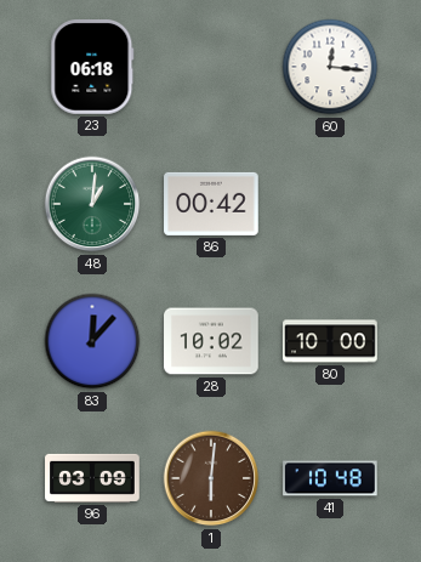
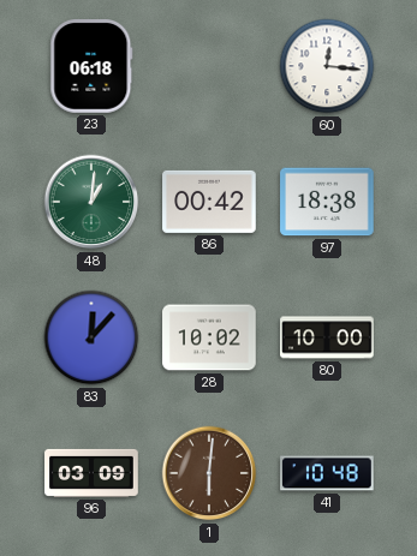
97: none -> 18:38 (327, 202)
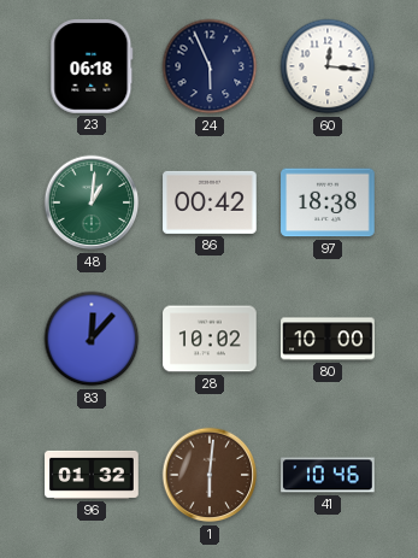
24: none -> 5:56 (210, 66)
96: 03:09 -> 01:32 (92, 475)
41: 10:48 -> 10:46 (328, 475)
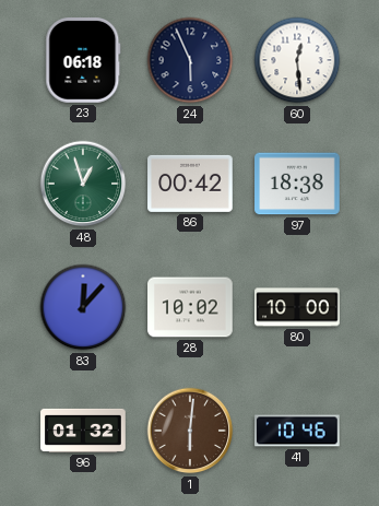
60: 12:16 -> 12:29 (297, 60)
48: 1:01 -> 12:57 (83, 184)
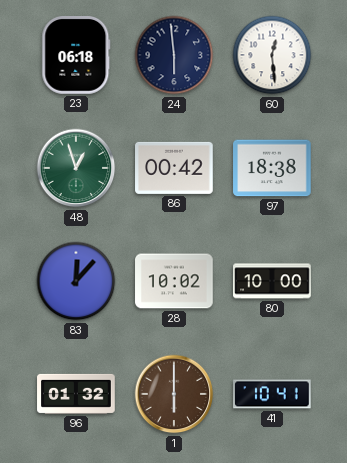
24: 5:56 -> 5:59 (174, 55)
1: 6:01 -> 6:00 (174, 394)
41: 10:46 -> 10:41 (272, 394)
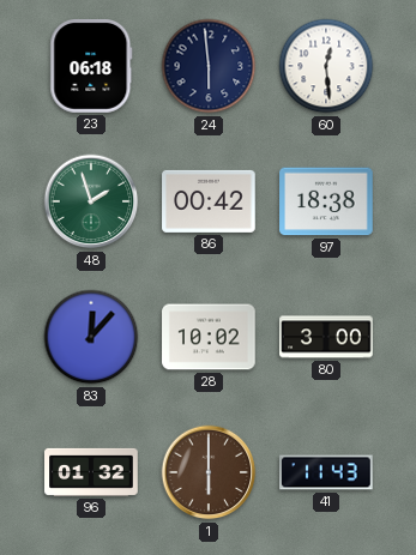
48: 12:57 -> 1:57 (91, 201)
80: 10:00 -> 3:00 (326, 337)
41: 10:41 -> 11:43 (326, 472)
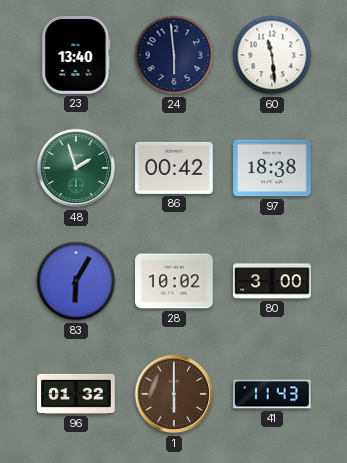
23: 06:18 -> 13:40 (76, 56)
60: 12:29 -> 11:29 (272, 55)
83: 12:07 -> 6:05 (76, 281)
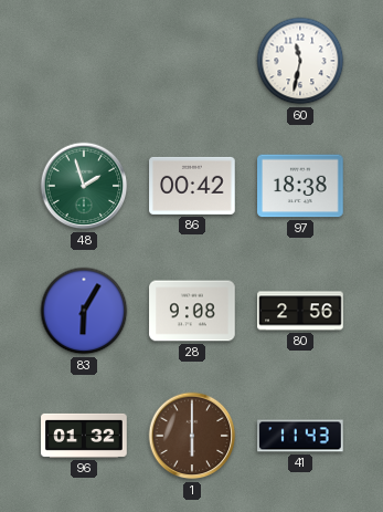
23: 13:40 -> none (76, 56)
24: 5:59 -> none (174, 55)
60: 11:29 -> 11:32 (300, 61)
28: 10:02 -> 9:08 (192, 311)
80: 3:00 -> 2:56 (300, 311)
